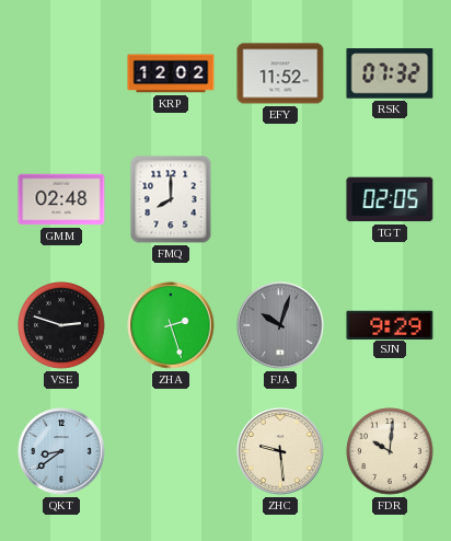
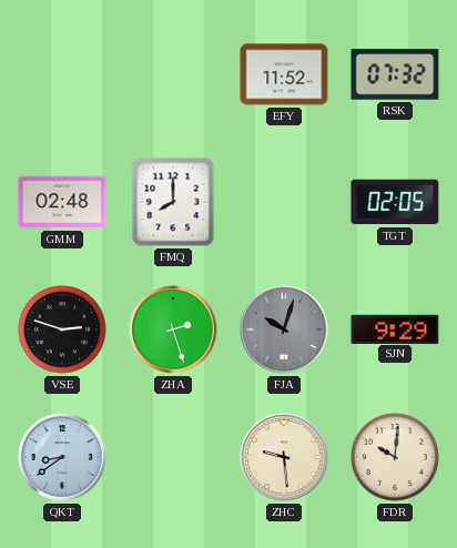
KRP: 12:02 -> none (171, 73)
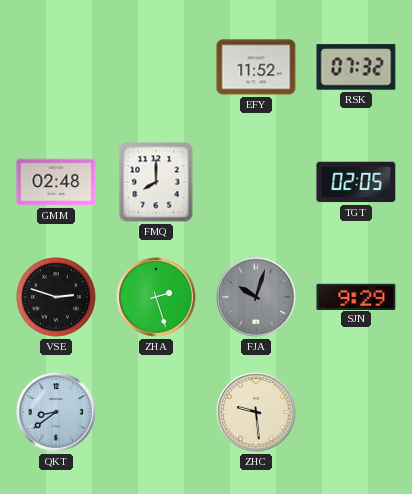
FDR: 10:01 -> none (395, 457)
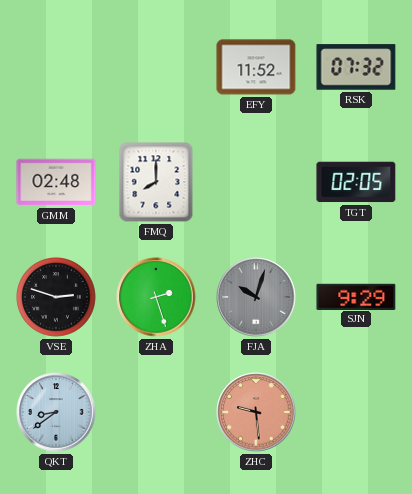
ZHC dial: cream -> salmon (256, 412)
